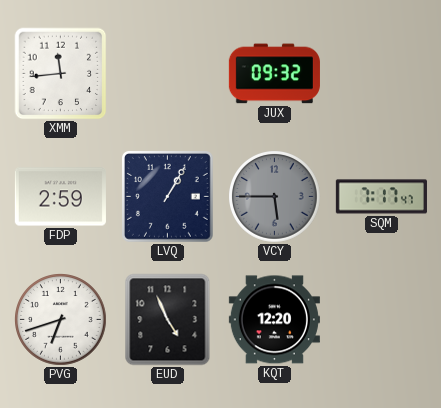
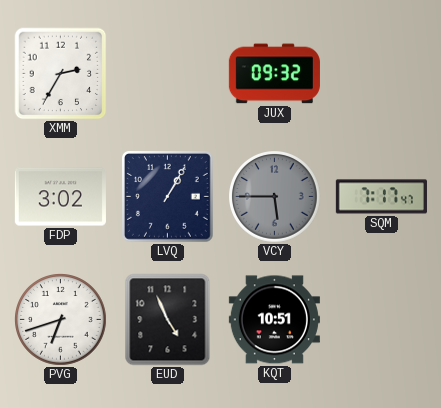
XMM: 11:44 -> 2:35 (61, 74)
FDP: 2:59 -> 3:02 (60, 197)
KQT: 12:20 -> 10:51 (274, 320)
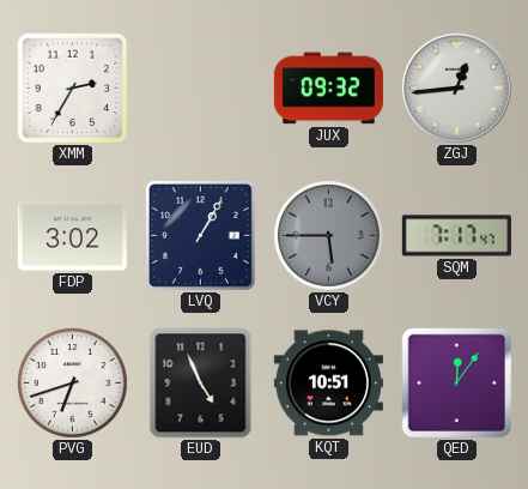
ZGJ: none -> 12:44 (457, 89)
QED: none -> 12:06 (457, 384)
